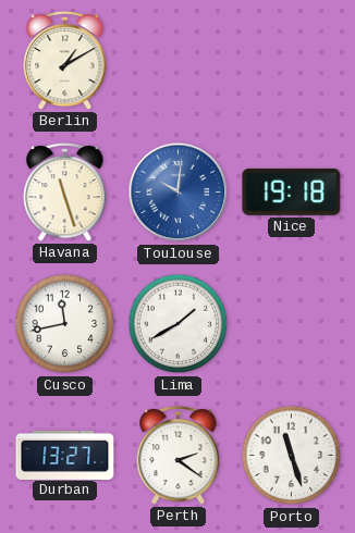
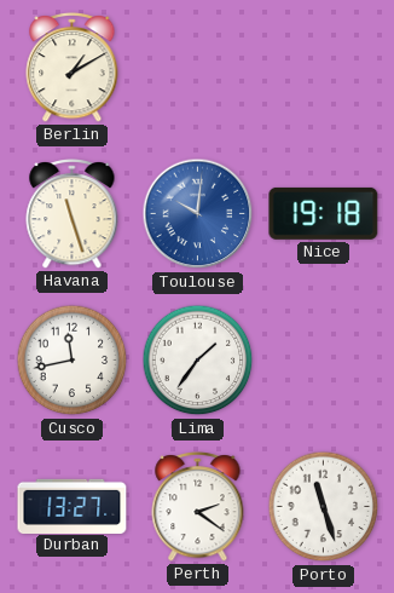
Lima: 1:40 -> 1:36 (198, 361)
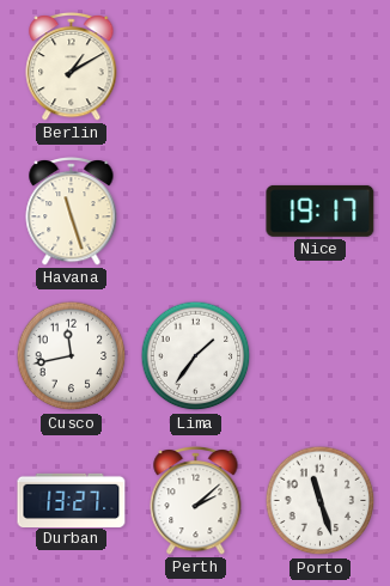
Toulouse: 10:01 -> none (198, 214)
Nice: 19:18 -> 19:17 (321, 210)
Perth: 2:21 -> 2:08 (196, 501)
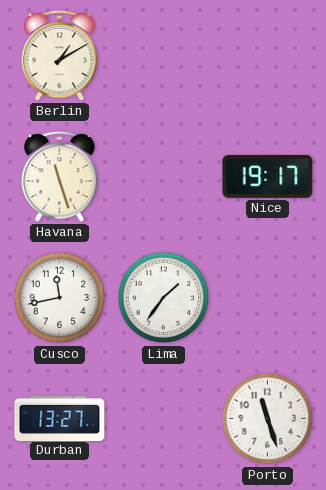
Perth: 2:08 -> none (196, 501)
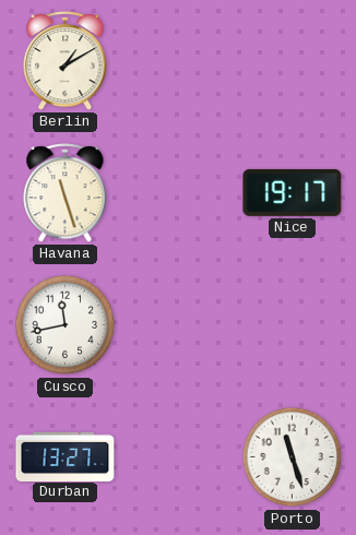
Lima: 1:36 -> none (164, 298)
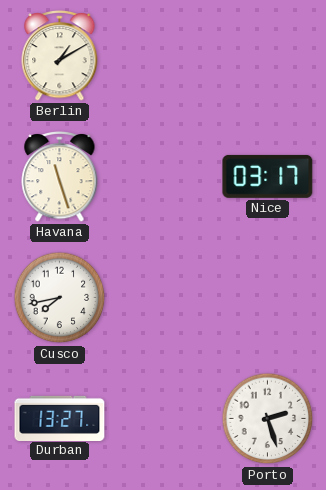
Nice: 19:17 -> 03:17 (268, 176)
Cusco: 11:43 -> 7:43 (60, 298)
Porto: 11:27 -> 2:27 (268, 419)
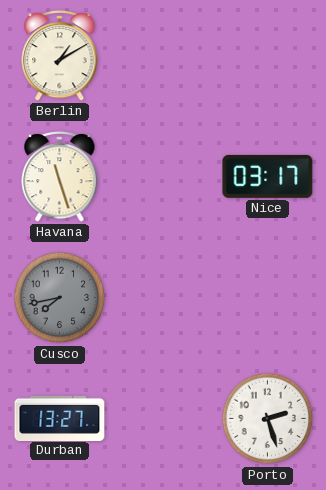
Cusco dial: white -> grey (60, 298)
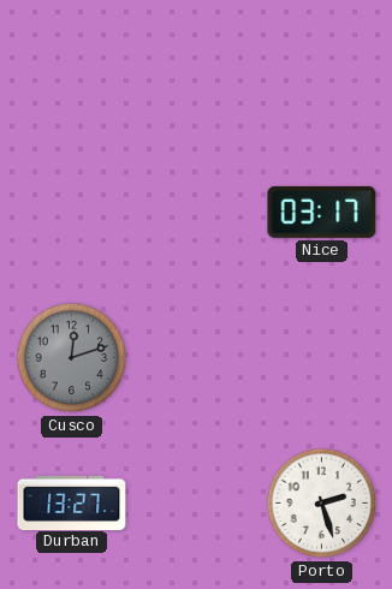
Berlin: 1:10 -> none (60, 56)
Havana: 11:27 -> none (60, 177)
Cusco: 7:43 -> 12:12 (72, 358)
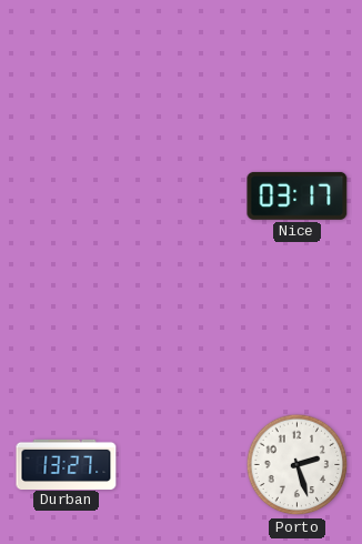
Cusco: 12:12 -> none (72, 358)
